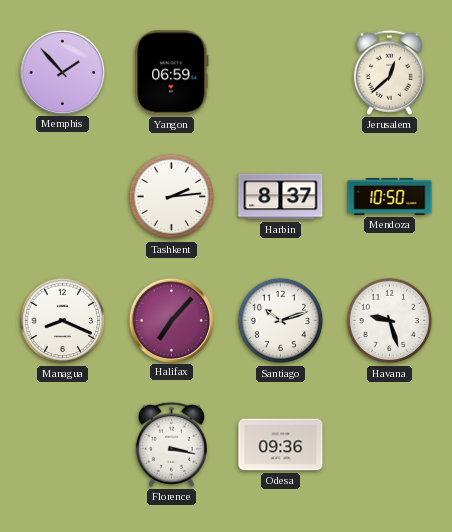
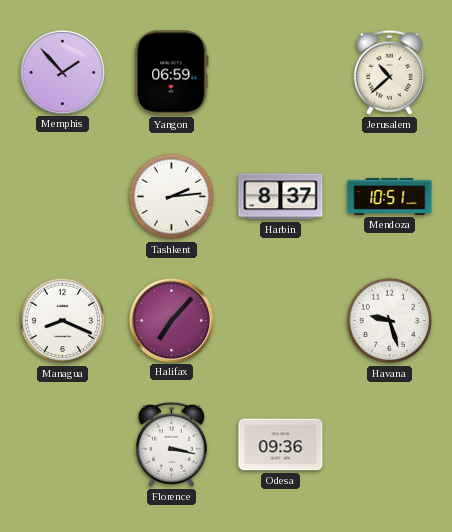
Jerusalem: 12:38 -> 10:38 (389, 72)
Mendoza: 10:50 -> 10:51 (390, 196)
Santiago: 10:12 -> none (281, 321)
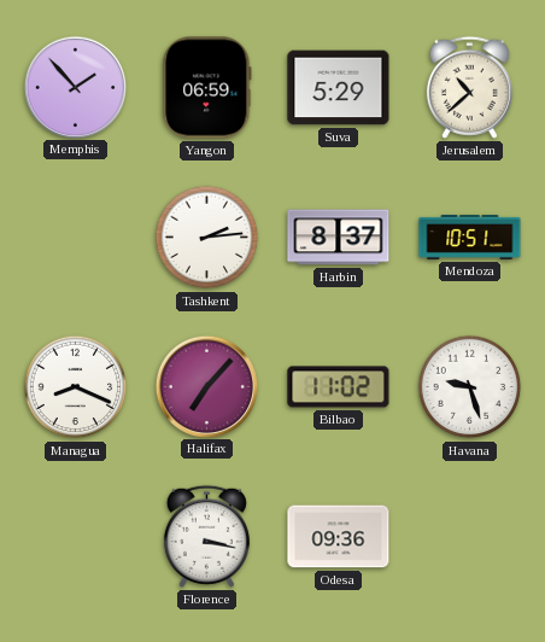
Suva: none -> 5:29 (339, 88)
Bilbao: none -> 11:02 (339, 387)
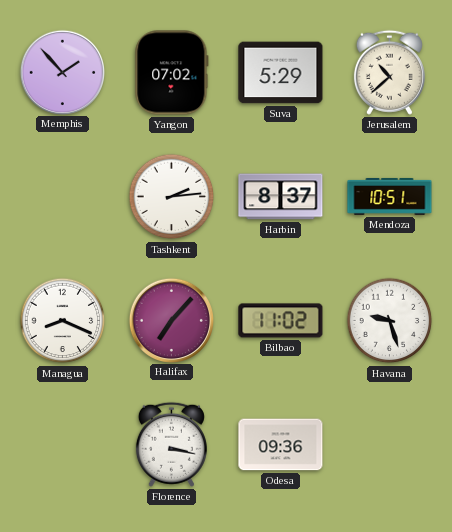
Yangon: 06:59 -> 07:02 (172, 73)
